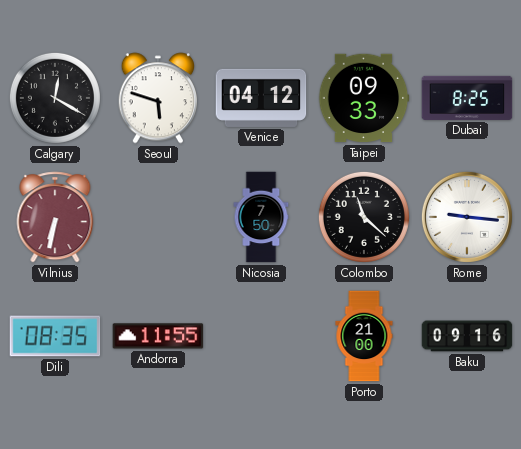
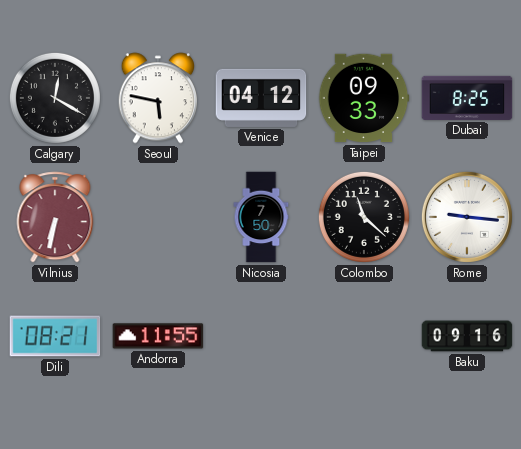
Seoul: 5:48 -> 5:47 (157, 98)
Dili: 08:35 -> 08:21 (55, 336)
Porto: 21:00 -> none (364, 336)
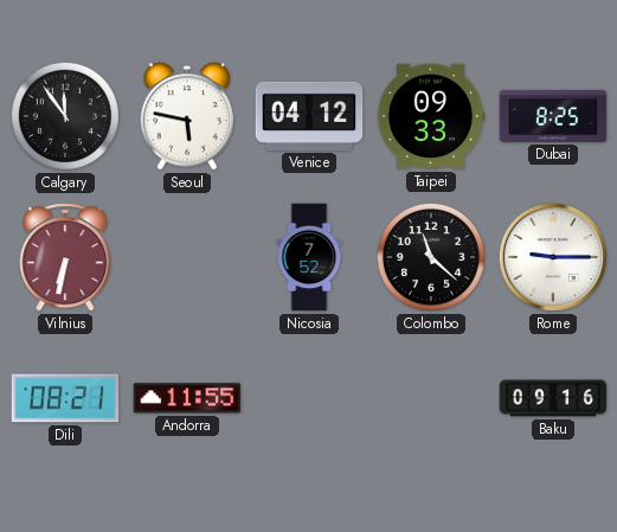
Calgary: 12:20 -> 11:54 (65, 116)
Nicosia: 7:50 -> 7:52 (309, 257)
Rome: 9:16 -> 9:15 (553, 257)
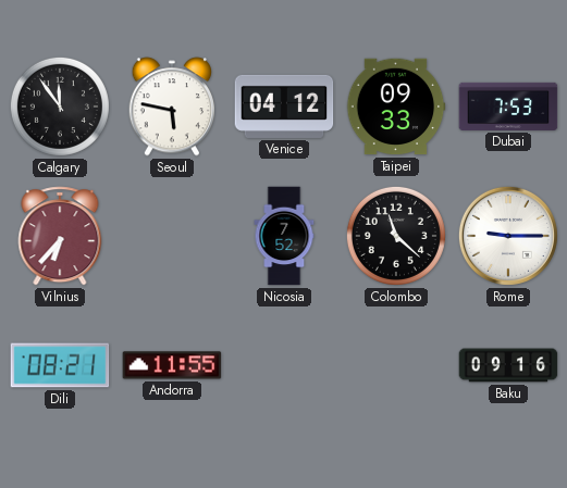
Dubai: 8:25 -> 7:53 (508, 107)
Vilnius: 6:32 -> 6:37 (60, 236)
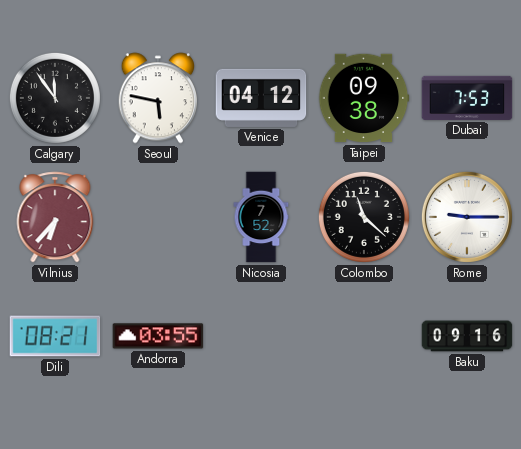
Taipei: 09:33 -> 09:38 (364, 98)
Andorra: 11:55 -> 03:55 (158, 336)
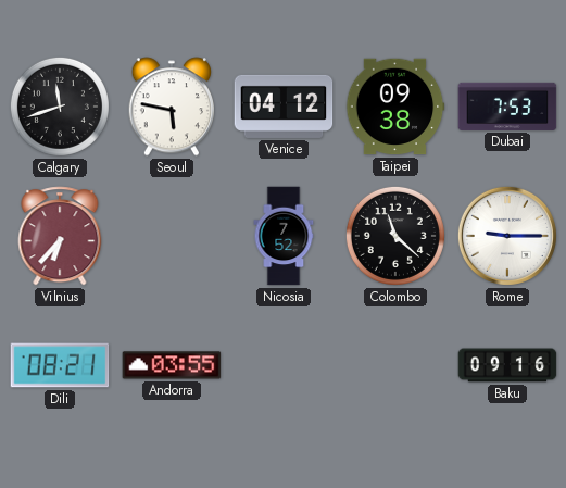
Calgary: 11:54 -> 11:42 (60, 107)
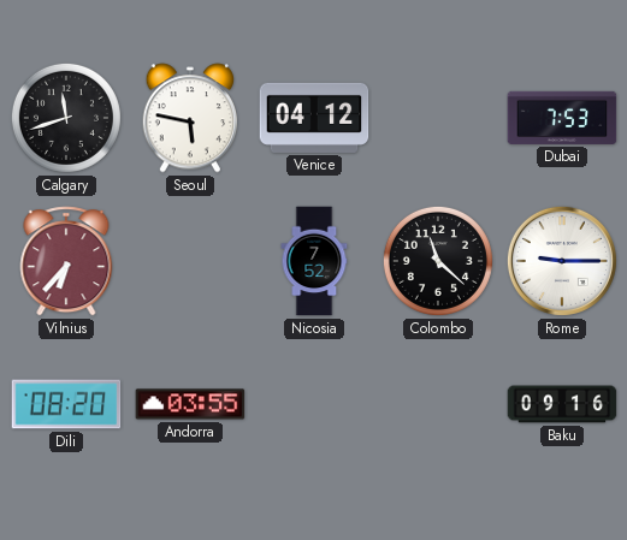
Taipei: 09:38 -> none (395, 107)
Dili: 08:21 -> 08:20 (66, 404)
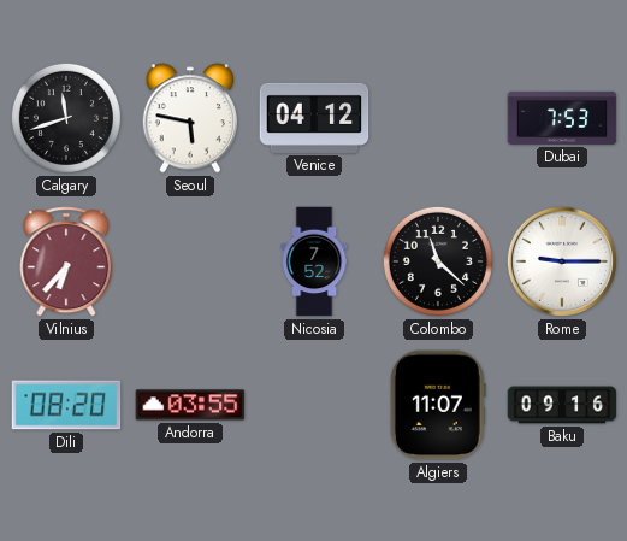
Algiers: none -> 11:07 (438, 405)
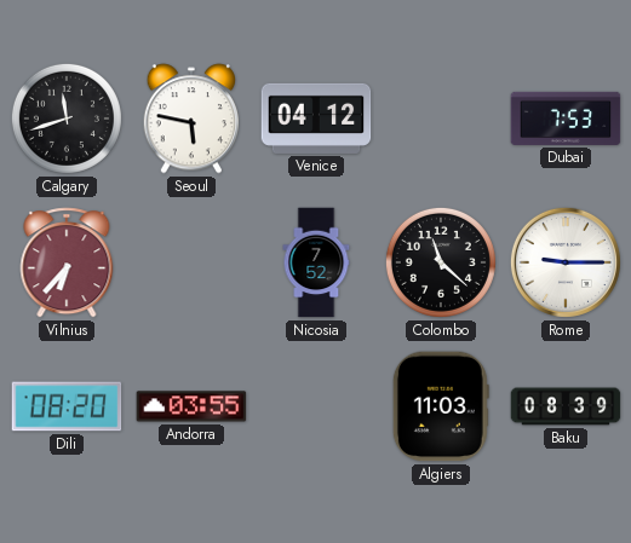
Algiers: 11:07 -> 11:03 (441, 406)
Baku: 09:16 -> 08:39 (566, 406)
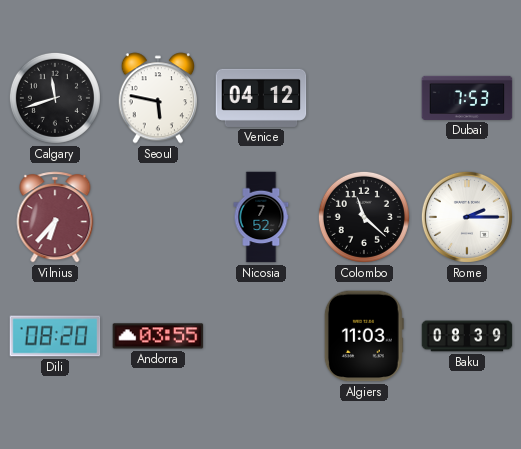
Rome: 9:15 -> 2:15 (467, 217)
